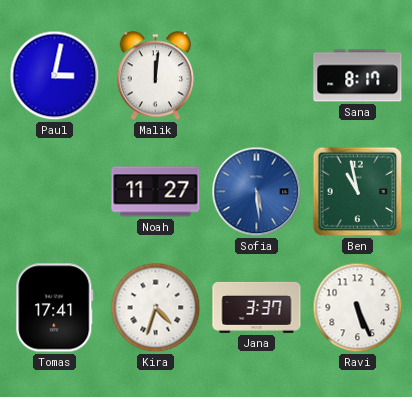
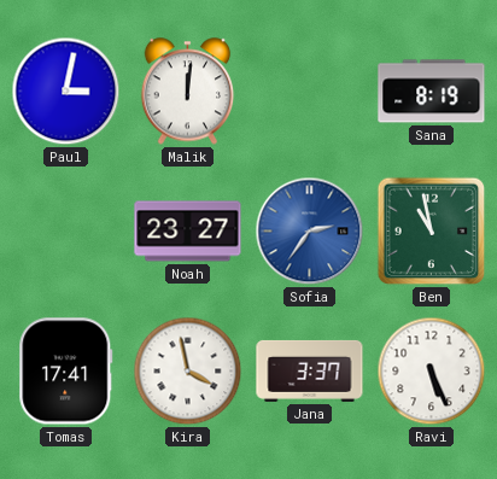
Sana: 8:17 -> 8:19 (432, 92)
Noah: 11:27 -> 23:27 (188, 232)
Sofia: 5:29 -> 2:36 (310, 232)
Kira: 4:33 -> 3:58 (188, 372)
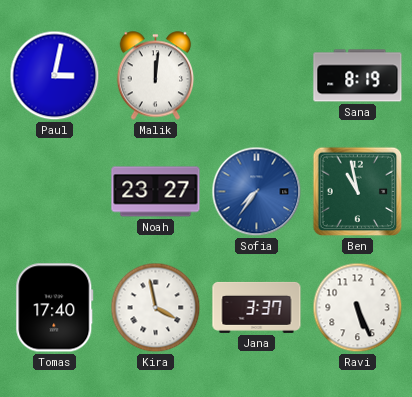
Sofia: 2:36 -> 7:36 (257, 192)
Tomas: 17:41 -> 17:40 (55, 308)
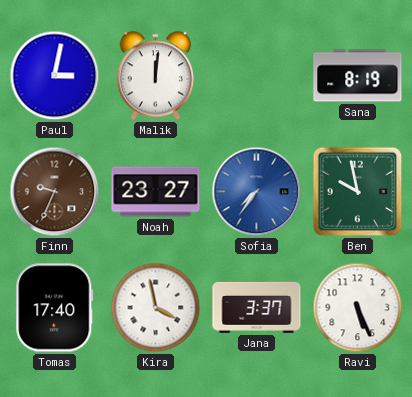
Finn: none -> 9:34 (55, 192)
Ben: 10:58 -> 9:58 (358, 192)
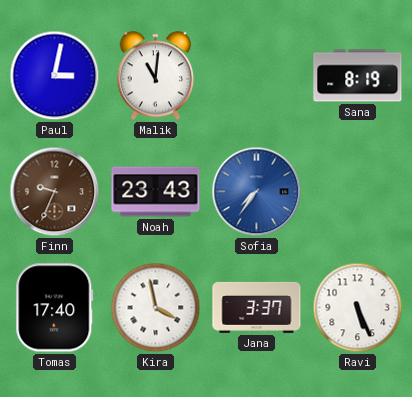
Malik: 12:01 -> 11:01 (156, 76)
Noah: 23:27 -> 23:43 (156, 192)
Ben: 9:58 -> none (358, 192)
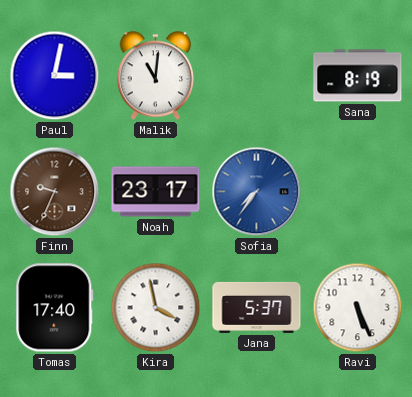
Noah: 23:43 -> 23:17 (156, 192)
Jana: 3:37 -> 5:37 (257, 307)
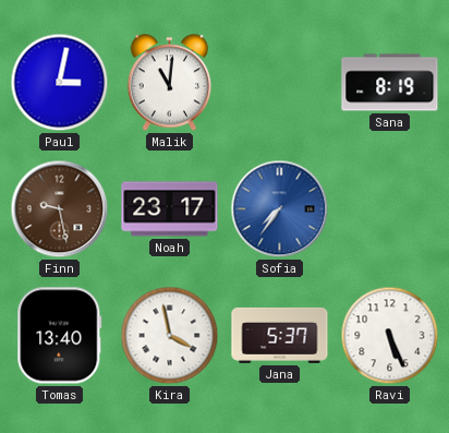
Finn: 9:34 -> 9:28 (60, 209)
Tomas: 17:40 -> 13:40 (60, 336)
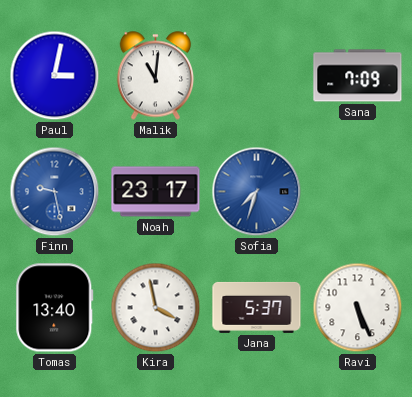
Sana: 8:19 -> 7:09 (358, 76)
Finn dial: brown -> blue (55, 192)
Sofia: 7:36 -> 7:33 (257, 192)
